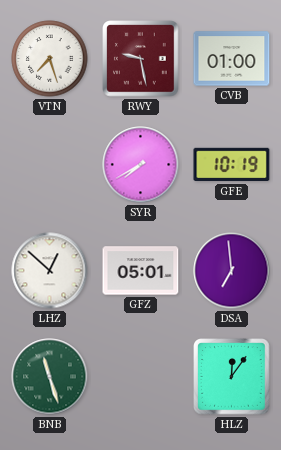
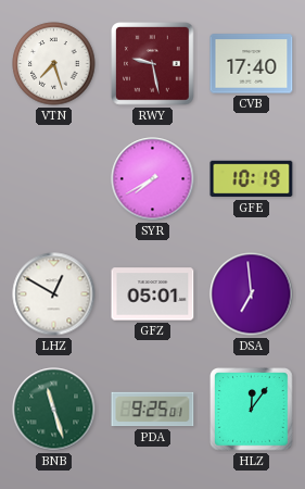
CVB: 01:00 -> 17:40 (252, 64)
LHZ: 12:52 -> 12:50 (54, 294)
PDA: none -> 9:25 (153, 410)
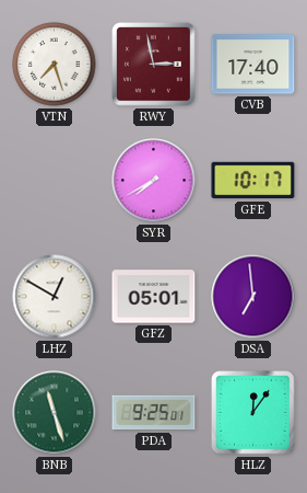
RWY: 9:28 -> 2:58 (154, 65)
GFE: 10:19 -> 10:17 (253, 181)
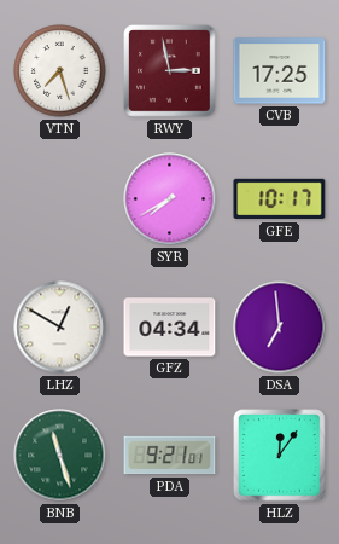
CVB: 17:40 -> 17:25 (280, 71)
GFZ: 05:01 -> 04:34 (170, 328)
PDA: 9:25 -> 9:21 (170, 456)
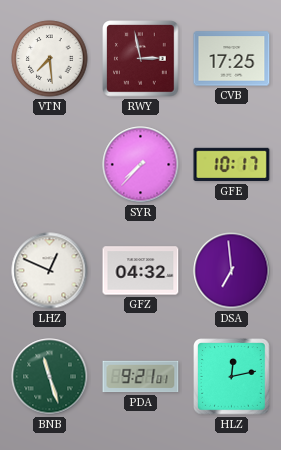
VTN: 7:27 -> 7:29 (50, 59)
SYR: 7:40 -> 7:37 (141, 165)
LHZ: 12:50 -> 12:49 (50, 271)
GFZ: 04:34 -> 04:32 (141, 271)
HLZ: 12:06 -> 12:13 (232, 377)
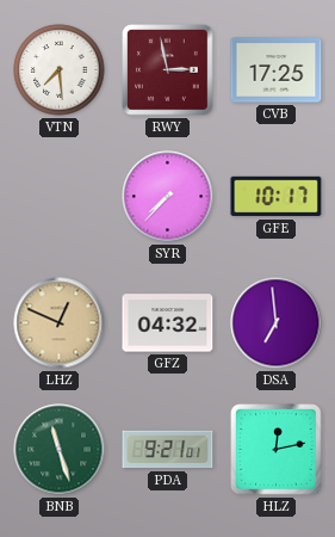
LHZ dial: white -> champagne (60, 323)
